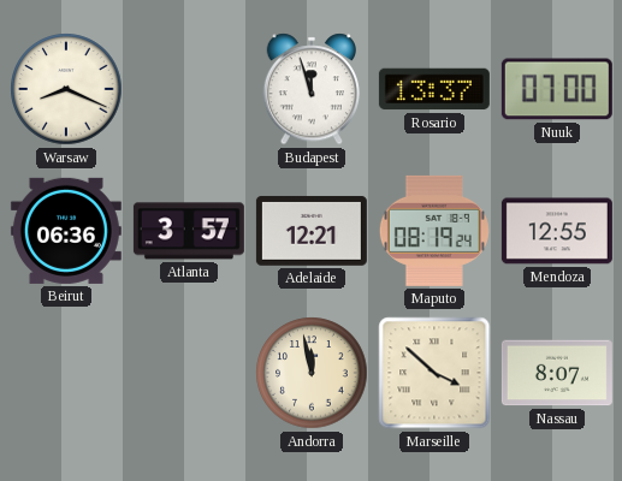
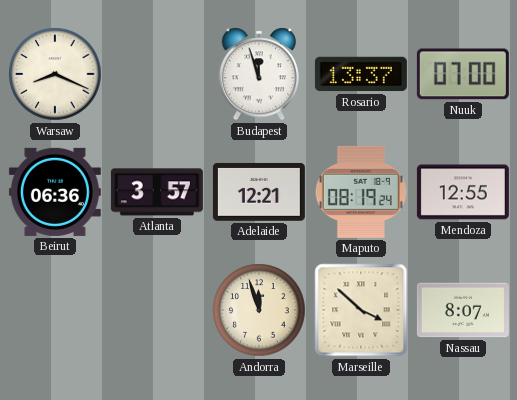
Andorra: 11:58 -> 11:57 (259, 310)
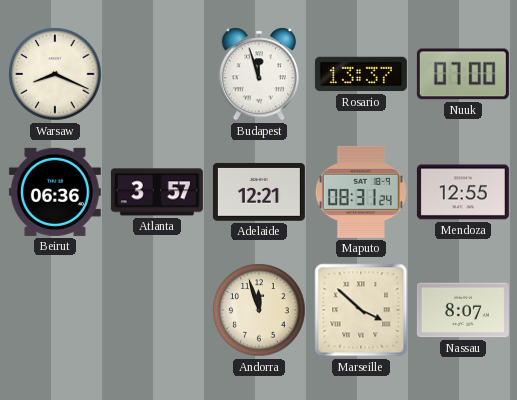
Maputo: 08:19 -> 08:31 (361, 192)
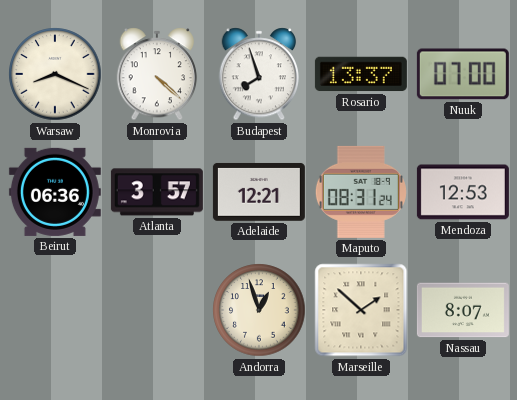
Monrovia: none -> 4:22 (157, 74)
Budapest: 11:57 -> 7:57 (259, 74)
Mendoza: 12:55 -> 12:53 (463, 192)
Andorra: 11:57 -> 12:57 (259, 310)
Marseille: 3:52 -> 1:52 (361, 310)
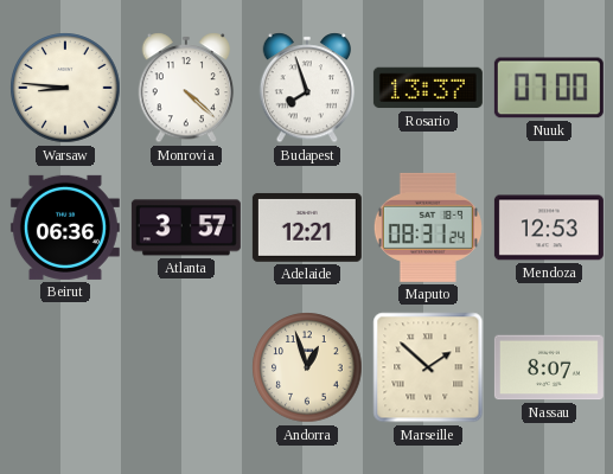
Warsaw: 8:19 -> 8:46 (65, 88)
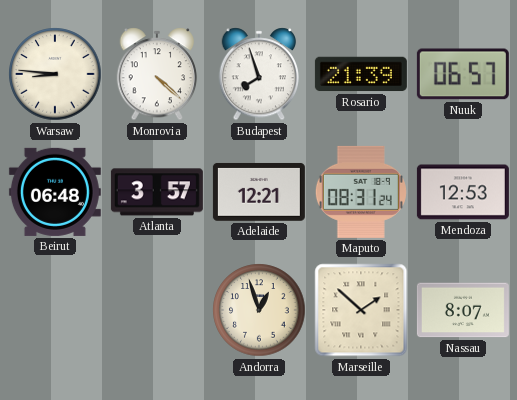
Rosario: 13:37 -> 21:39 (361, 74)
Nuuk: 07:00 -> 06:57 (463, 74)
Beirut: 06:36 -> 06:48 (55, 192)
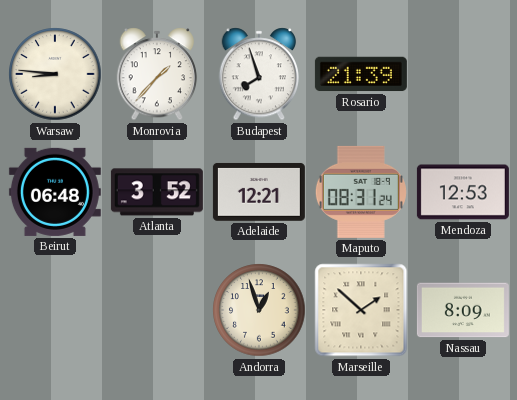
Monrovia: 4:22 -> 1:37 (157, 74)
Nuuk: 06:57 -> none (463, 74)
Atlanta: 3:57 -> 3:52 (157, 192)
Nassau: 8:07 -> 8:09 (463, 310)
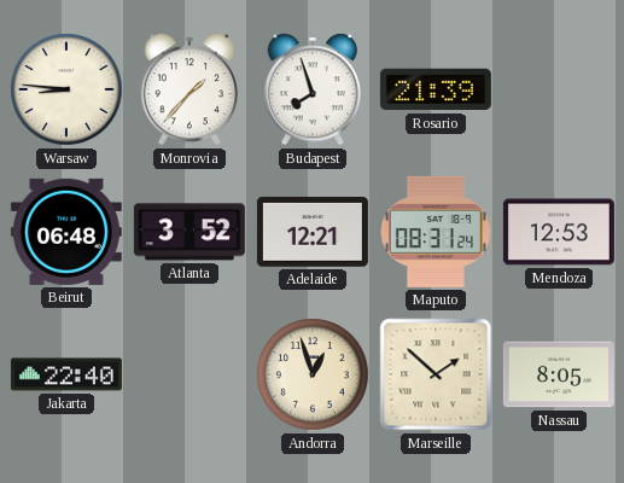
Jakarta: none -> 22:40 (66, 374)
Nassau: 8:09 -> 8:05 (559, 374)
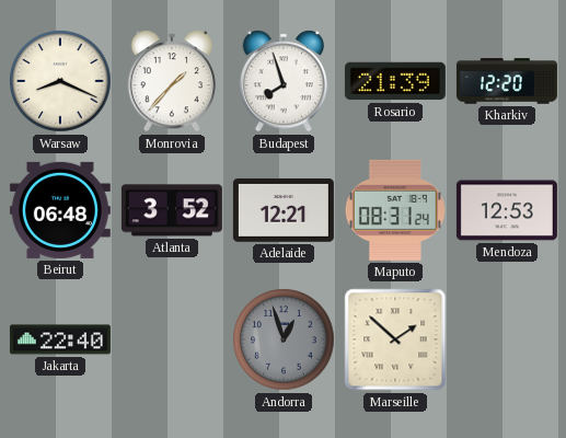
Warsaw: 8:46 -> 8:19 (60, 81)
Kharkiv: none -> 12:20 (507, 81)
Andorra dial: cream -> grey (284, 339)
Nassau: 8:05 -> none (559, 374)
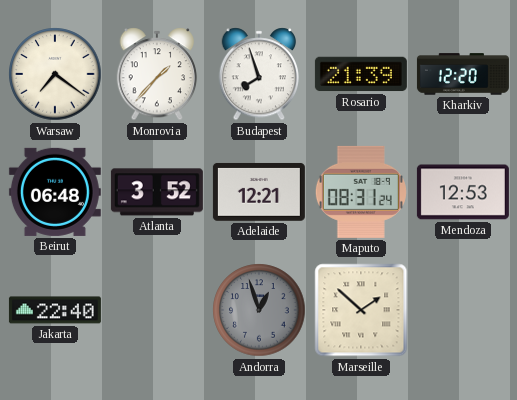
Warsaw: 8:19 -> 7:21 (55, 74)
